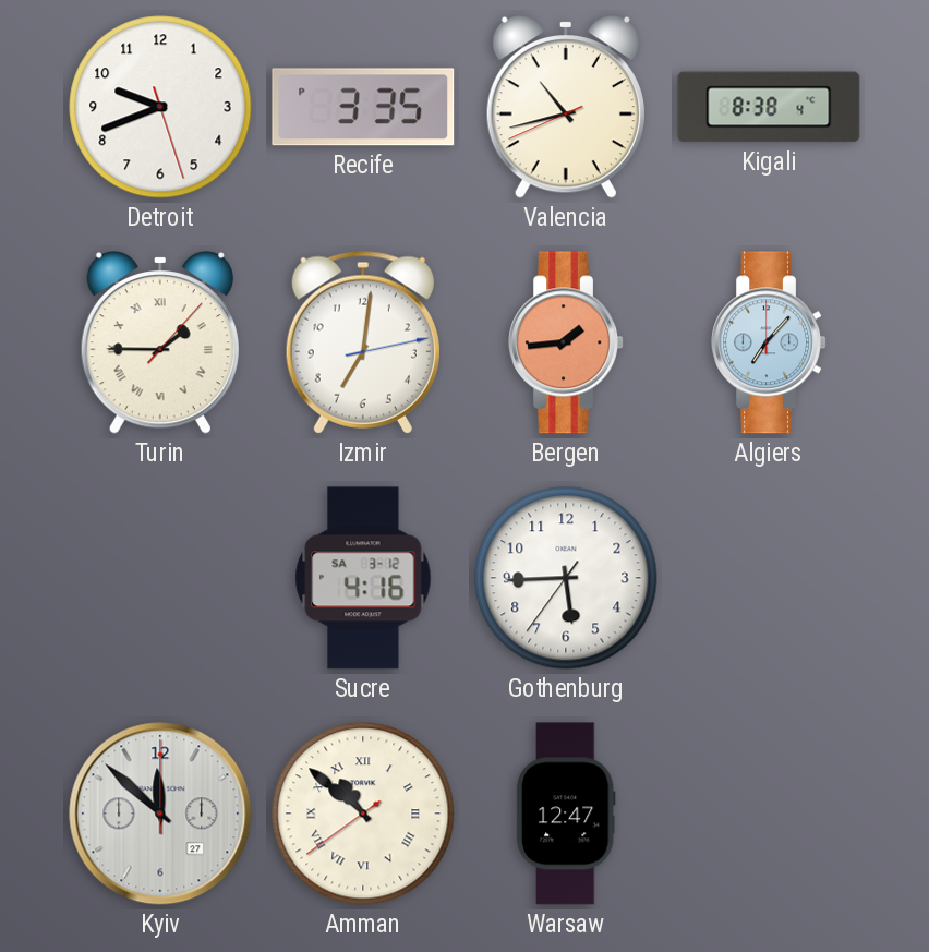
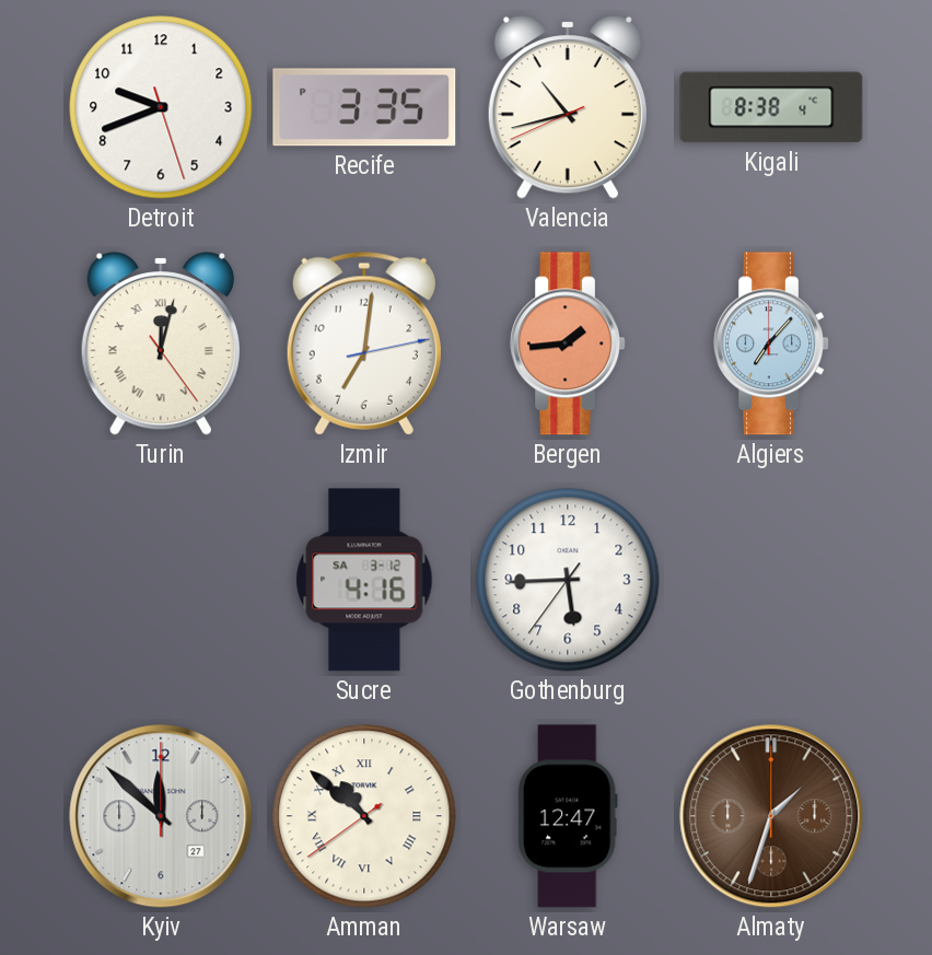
Turin: 1:45 -> 12:02 (161, 345)
Almaty: none -> 1:33 (771, 816)
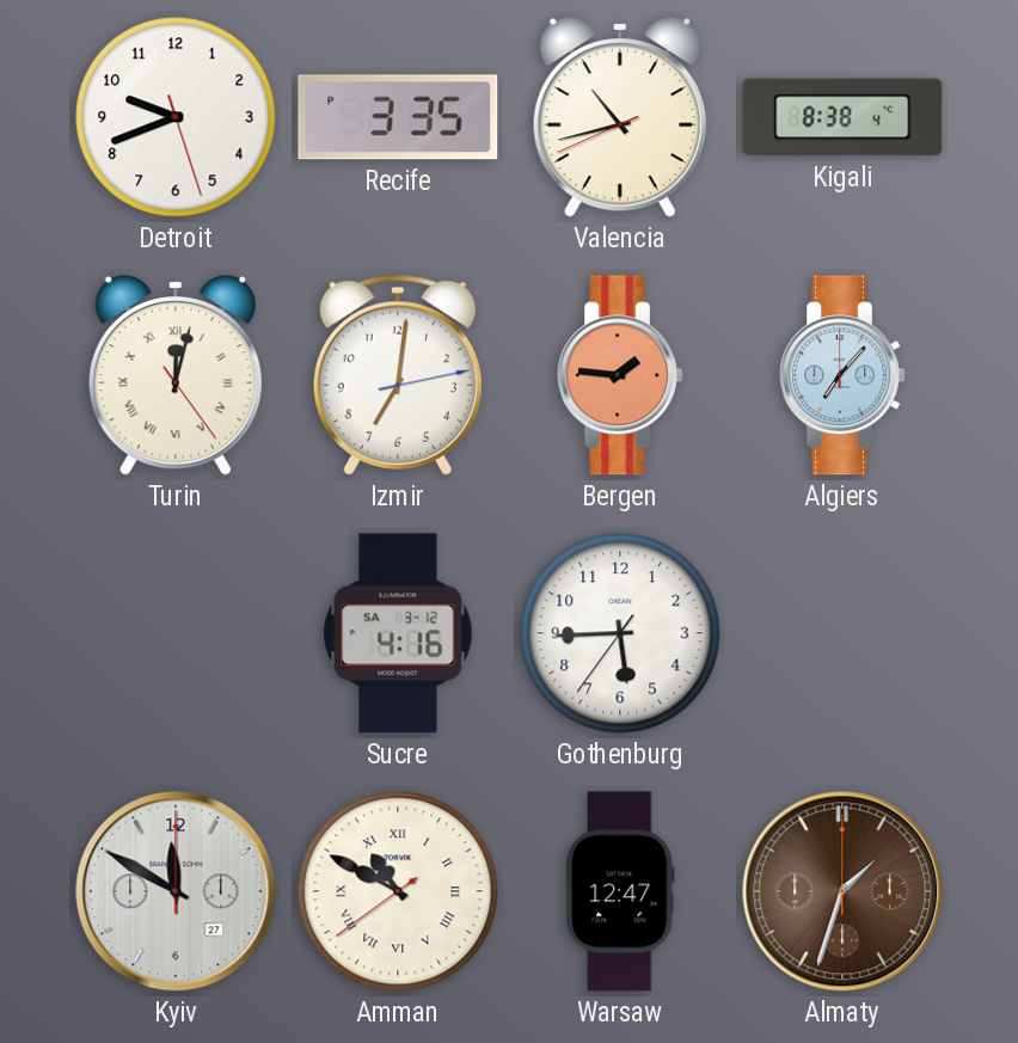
Bergen: 1:44 -> 1:46 (620, 375)
Kyiv: 11:52 -> 11:50 (176, 891)
Amman: 10:51 -> 10:49 (398, 891)
